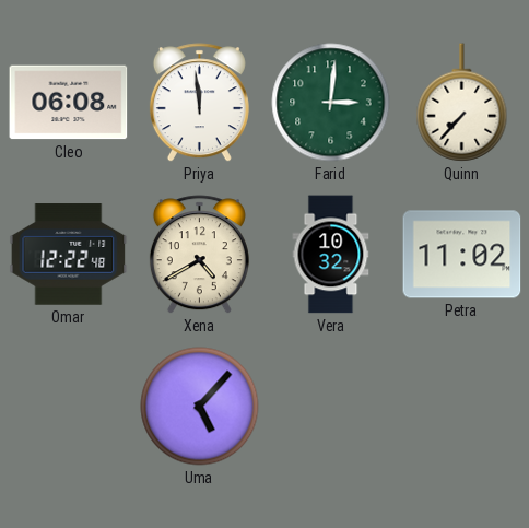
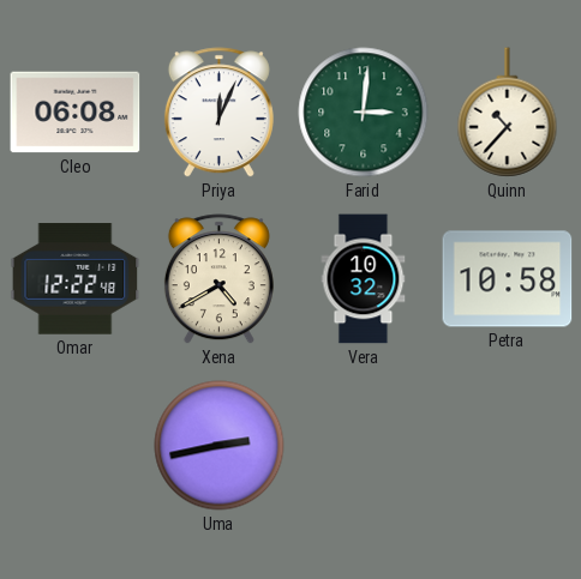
Priya: 11:59 -> 12:04 (218, 113)
Quinn: 7:37 -> 10:37 (508, 113)
Petra: 11:02 -> 10:58 (508, 279)
Uma: 5:07 -> 2:43 (220, 446)
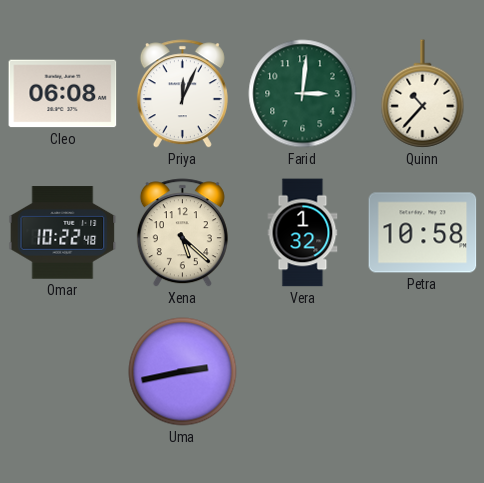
Omar: 12:22 -> 10:22 (63, 233)
Xena: 4:40 -> 5:22 (182, 233)
Vera: 10:32 -> 1:32 (303, 233)
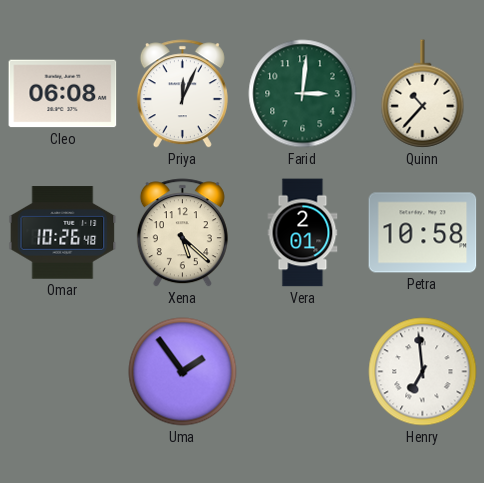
Omar: 10:22 -> 10:26 (63, 233)
Vera: 1:32 -> 2:01 (303, 233)
Uma: 2:43 -> 1:54 (183, 372)
Henry: none -> 6:59 (423, 372)
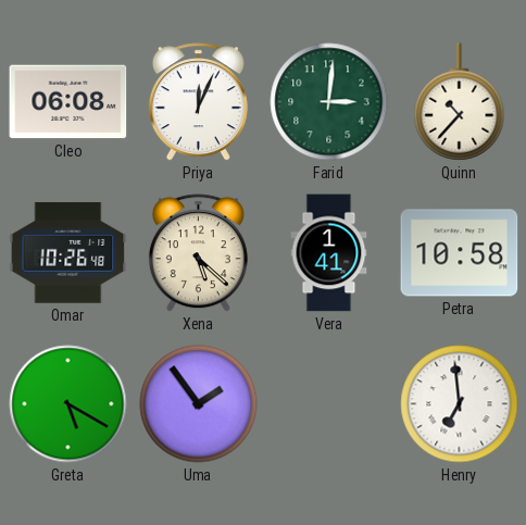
Vera: 2:01 -> 1:41 (329, 253)
Greta: none -> 5:20 (68, 404)
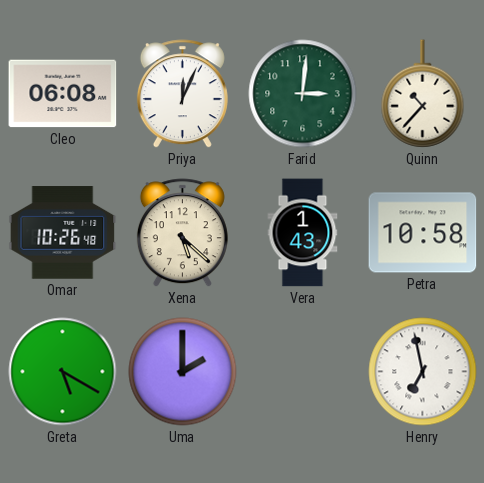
Vera: 1:41 -> 1:43 (303, 233)
Uma: 1:54 -> 2:00 (183, 372)
Henry: 6:59 -> 6:58 (423, 372)
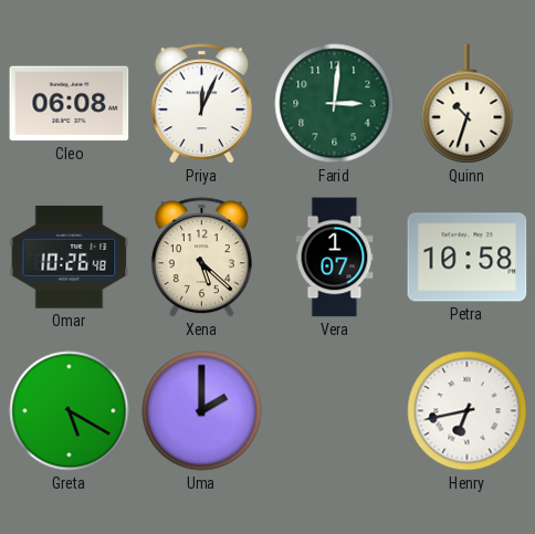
Quinn: 10:37 -> 10:33 (468, 104)
Vera: 1:43 -> 1:07 (335, 258)
Henry: 6:58 -> 6:43 (468, 411)
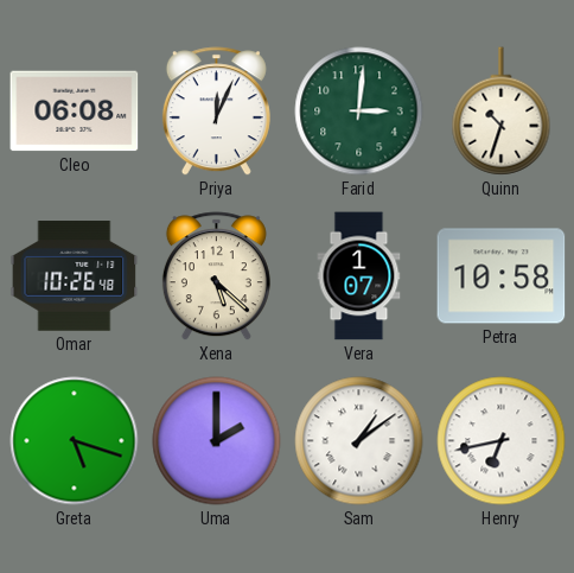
Greta: 5:20 -> 5:18 (75, 441)
Sam: none -> 1:09 (359, 441)
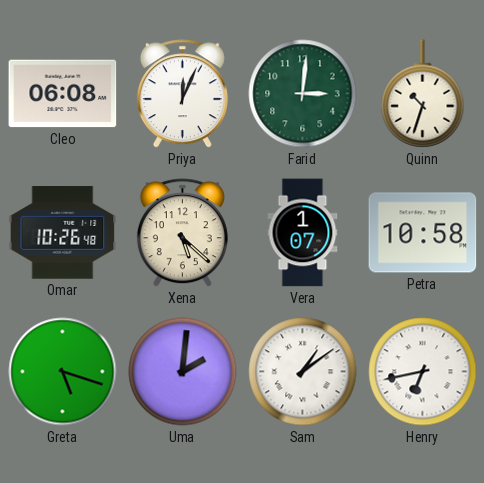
Uma: 2:00 -> 2:01 (183, 372)
